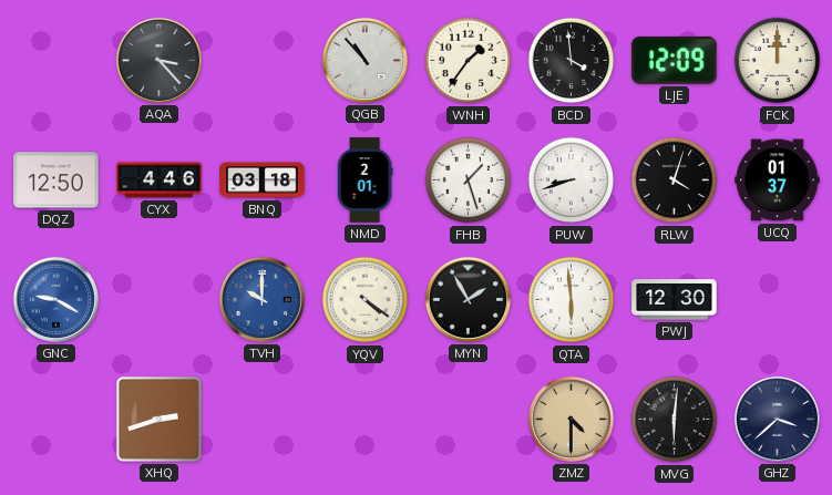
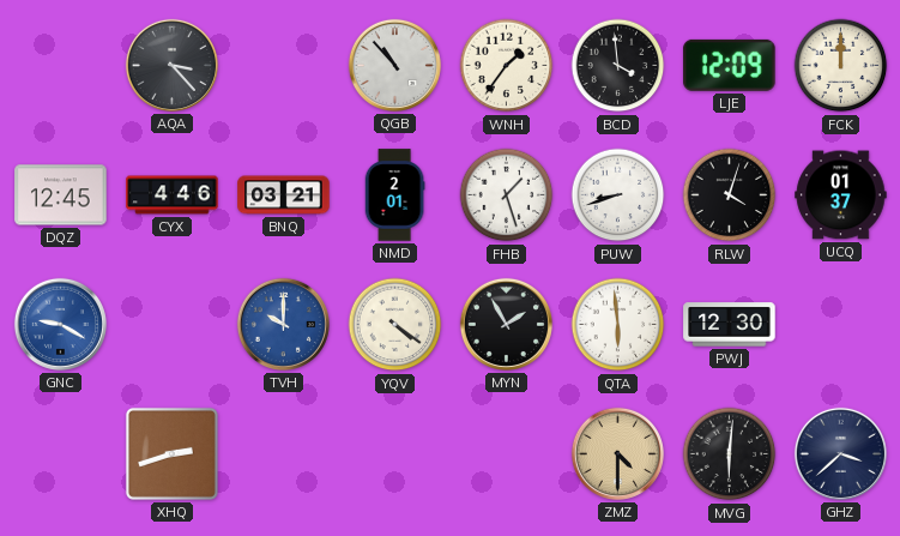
DQZ: 12:50 -> 12:45 (61, 195)
BNQ: 03:18 -> 03:21 (284, 195)
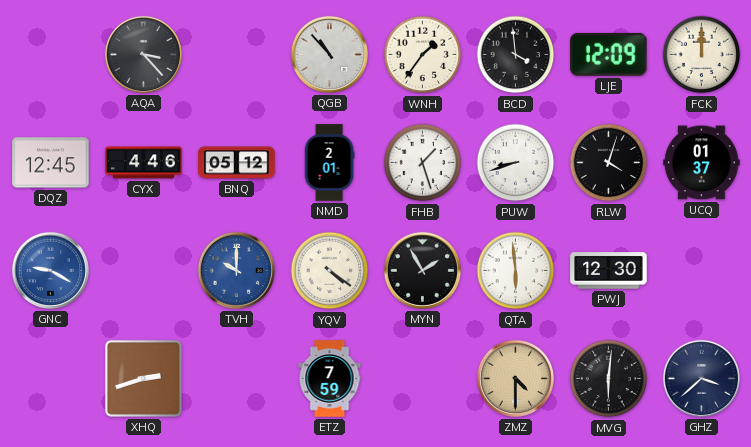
BNQ: 03:21 -> 05:12 (237, 163)
ETZ: none -> 7:59 (330, 379)
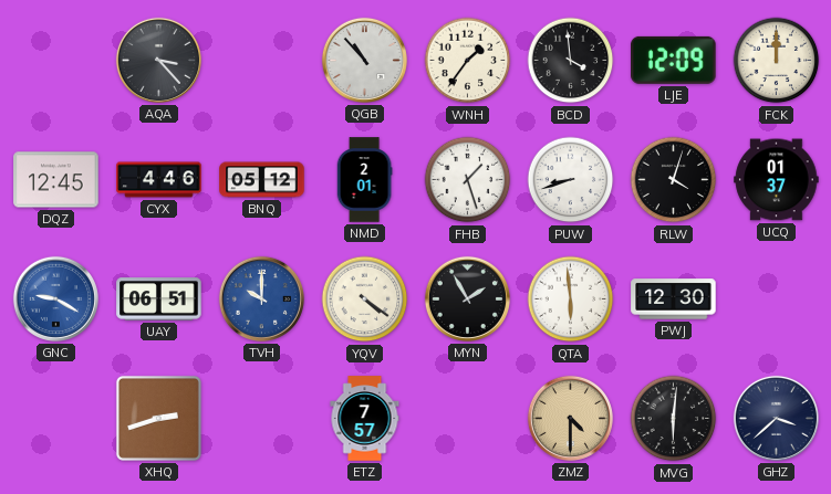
UAY: none -> 06:51 (159, 299)
ETZ: 7:59 -> 7:57 (365, 419)
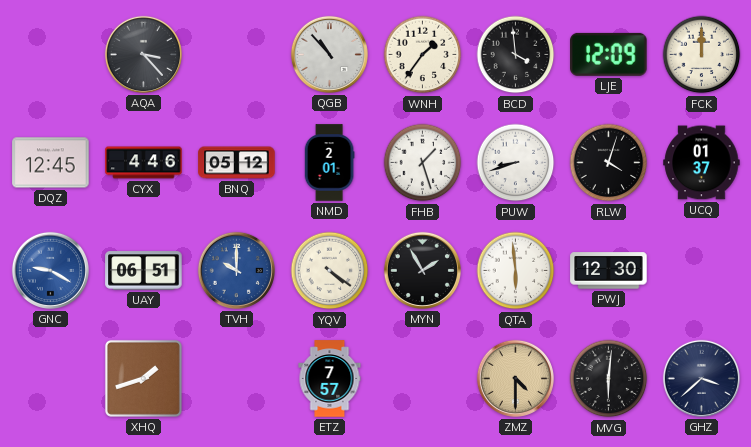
XHQ: 2:42 -> 1:42 (143, 378)
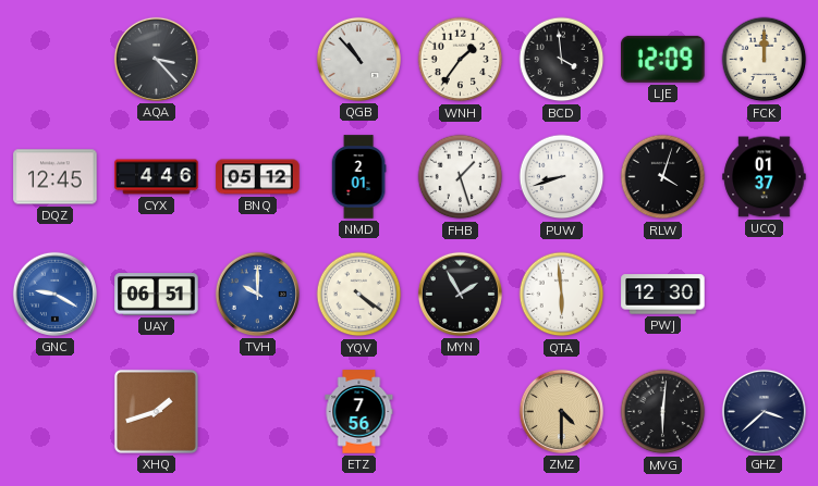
ETZ: 7:57 -> 7:56 (359, 412)
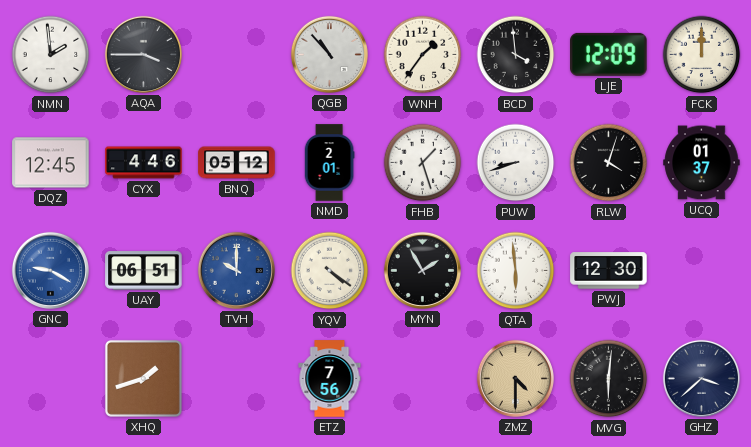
NMN: none -> 1:59 (51, 55)
AQA: 3:23 -> 3:45 (143, 54)
